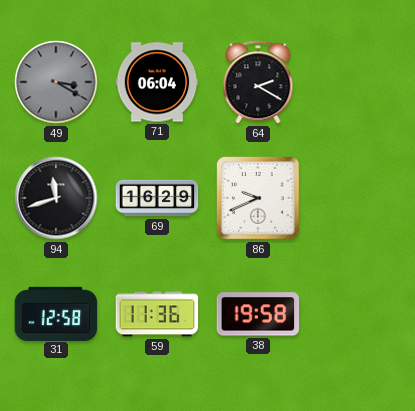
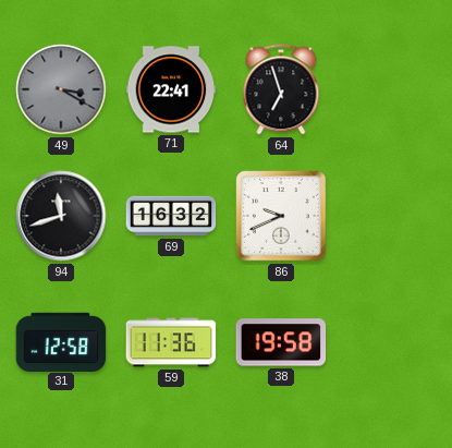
71: 06:04 -> 22:41 (171, 89)
64: 2:20 -> 6:57 (281, 89)
69: 16:29 -> 16:32 (171, 216)
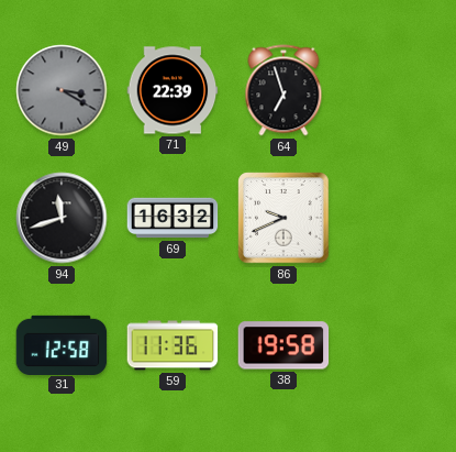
71: 22:41 -> 22:39 (173, 90)
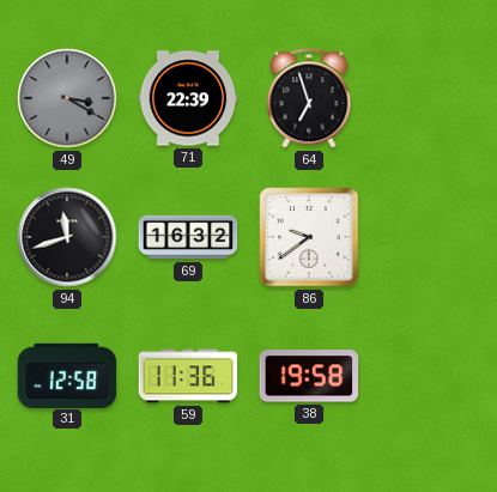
86: 9:41 -> 9:39 (309, 237)
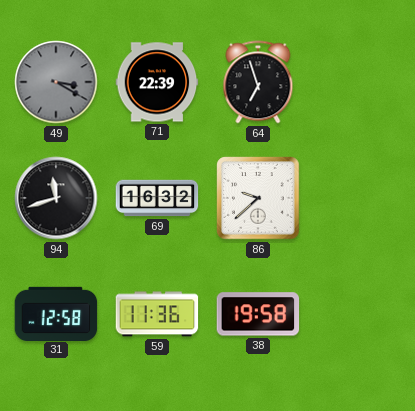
86: 9:39 -> 9:38 (258, 198)
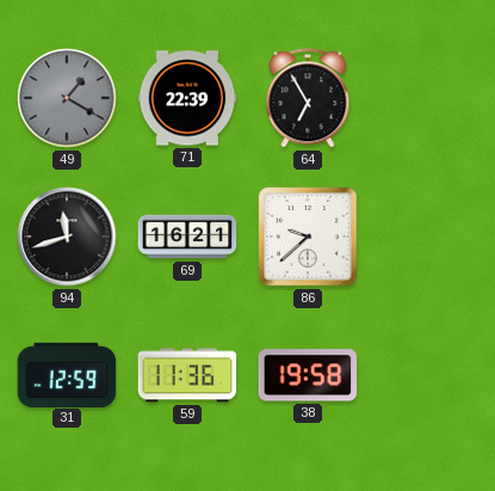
49: 3:20 -> 1:20 (67, 98)
64: 6:57 -> 6:55 (308, 98)
69: 16:32 -> 16:21 (187, 237)
31: 12:58 -> 12:59 (67, 374)
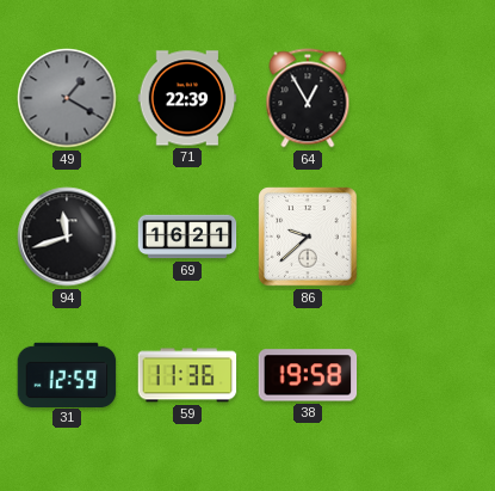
64: 6:55 -> 12:55 (308, 98)
